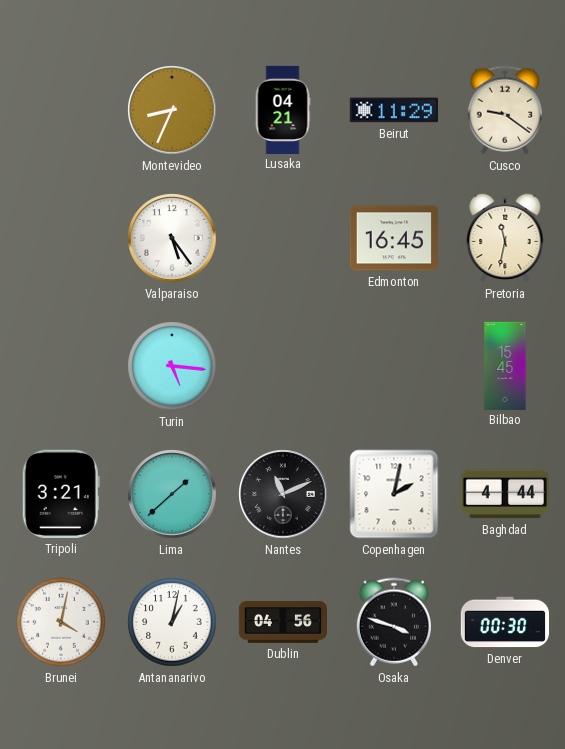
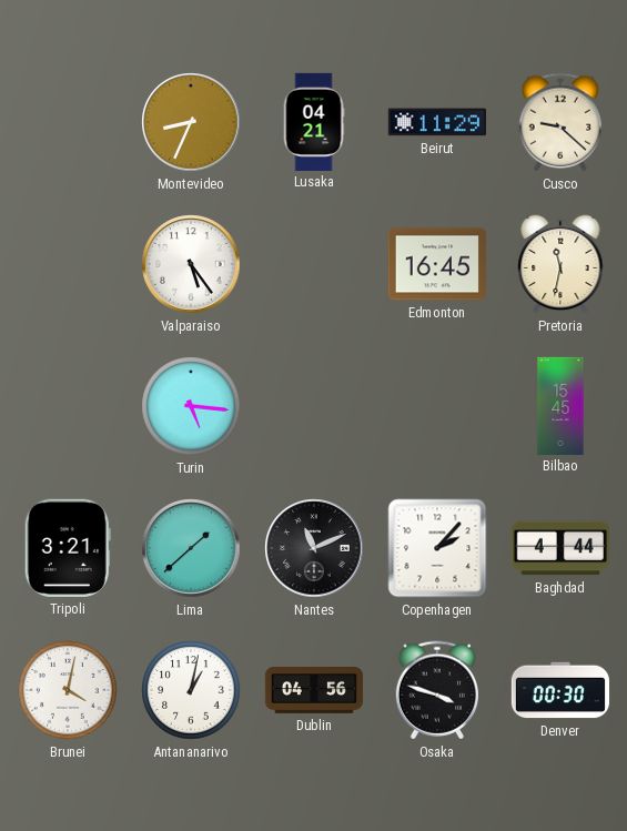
Cusco: 9:21 -> 9:22 (559, 122)
Copenhagen: 2:02 -> 2:07 (437, 548)
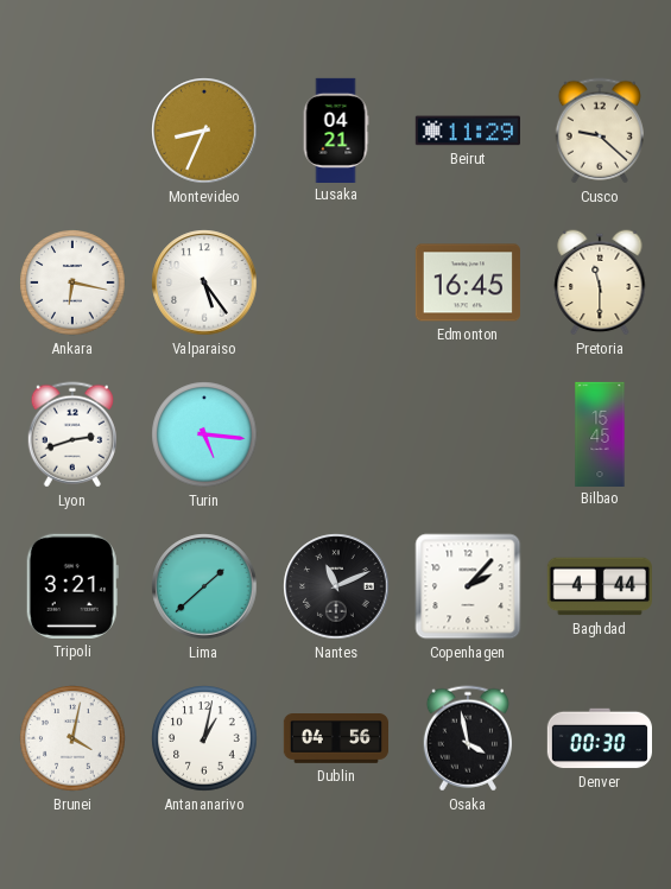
Ankara: none -> 6:17 (72, 282)
Pretoria: 11:32 -> 11:30 (600, 282)
Lyon: none -> 2:42 (71, 434)
Osaka: 3:48 -> 3:58 (467, 738)
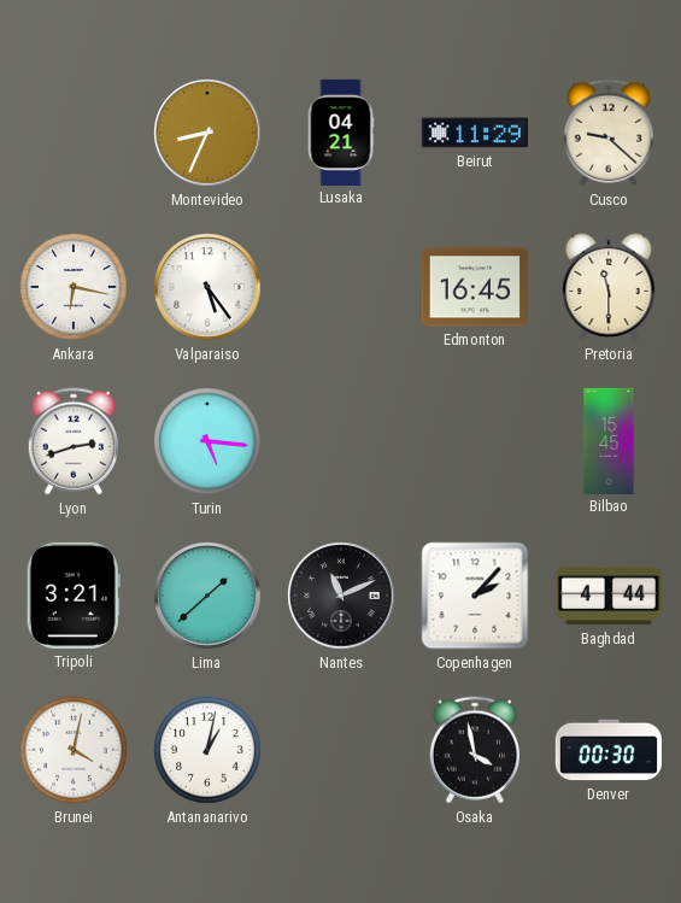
Dublin: 04:56 -> none (335, 739)
